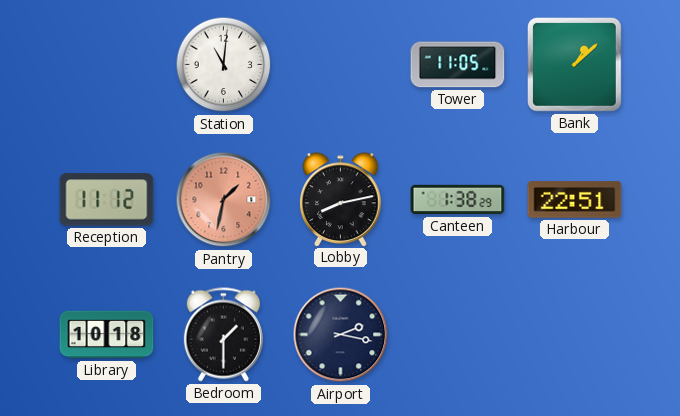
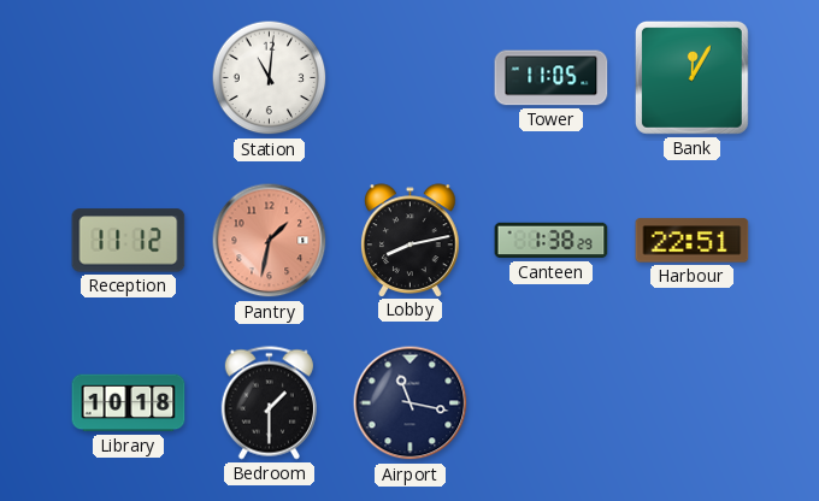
Bank: 1:08 -> 12:05 (691, 77)
Airport: 2:17 -> 11:17 (411, 403)
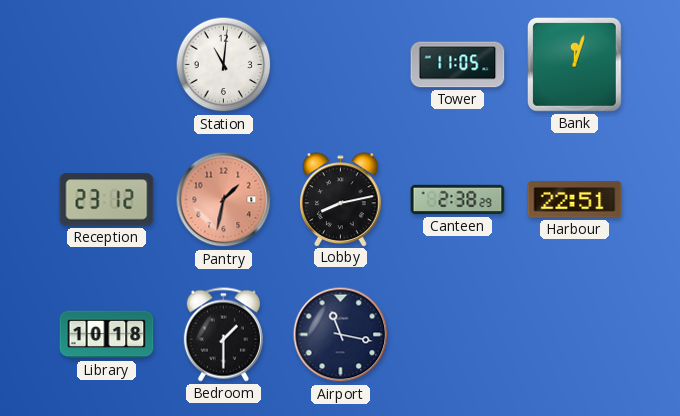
Bank: 12:05 -> 12:03 (574, 64)
Reception: 11:12 -> 23:12 (107, 200)
Canteen: 1:38 -> 2:38 (458, 200)
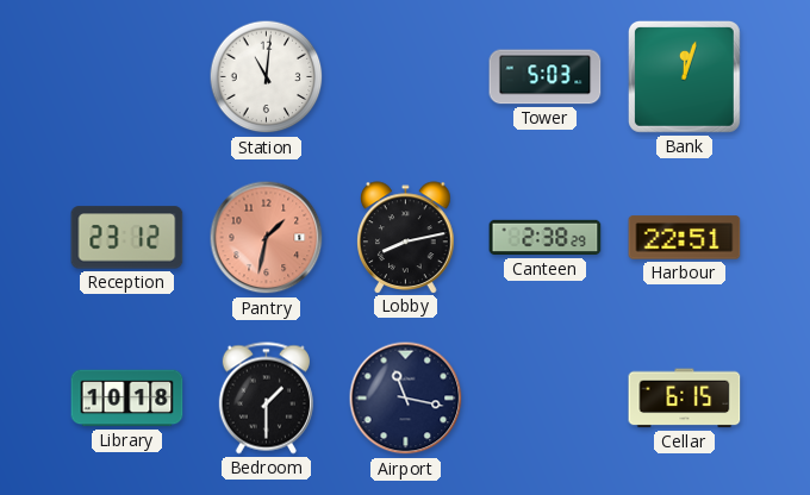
Tower: 11:05 -> 5:03 (546, 77)
Cellar: none -> 6:15 (685, 399)
